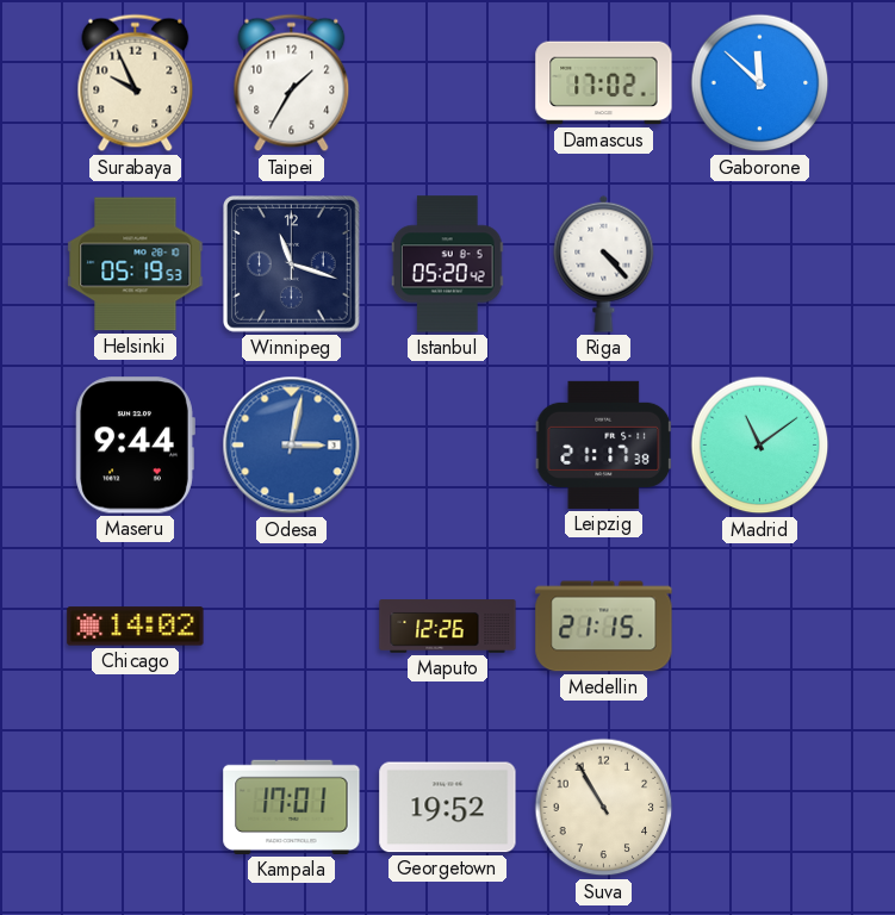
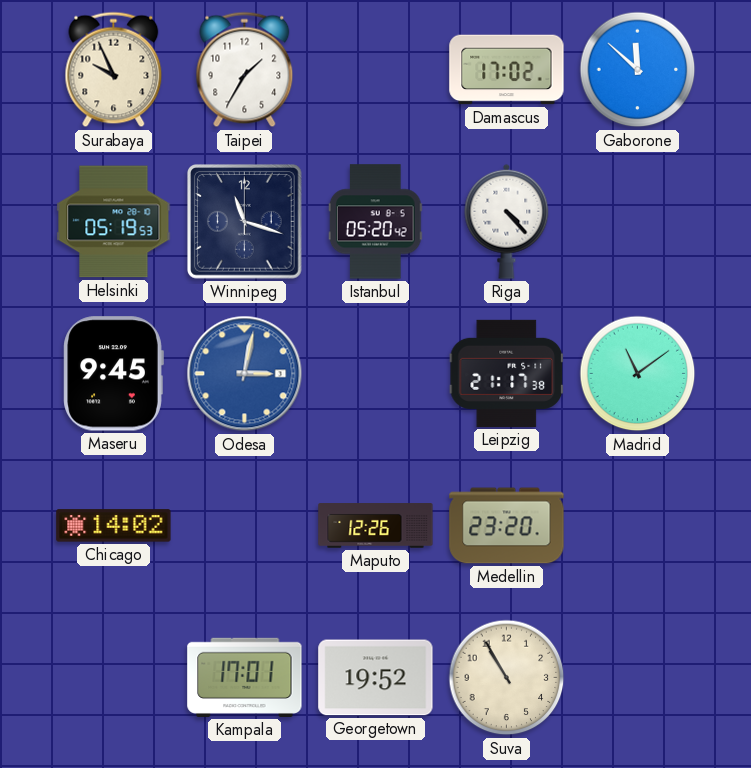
Maseru: 9:44 -> 9:45 (113, 374)
Medellin: 21:15 -> 23:20 (507, 526)
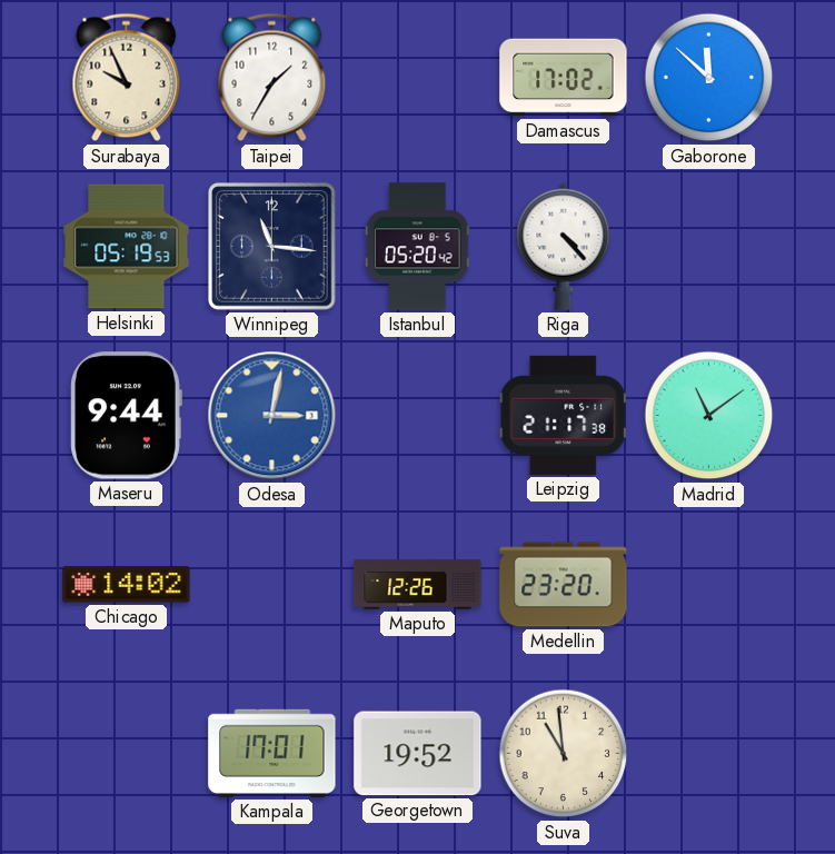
Winnipeg: 11:18 -> 11:16 (272, 247)
Maseru: 9:45 -> 9:44 (126, 416)
Suva: 10:55 -> 10:59 (564, 754)
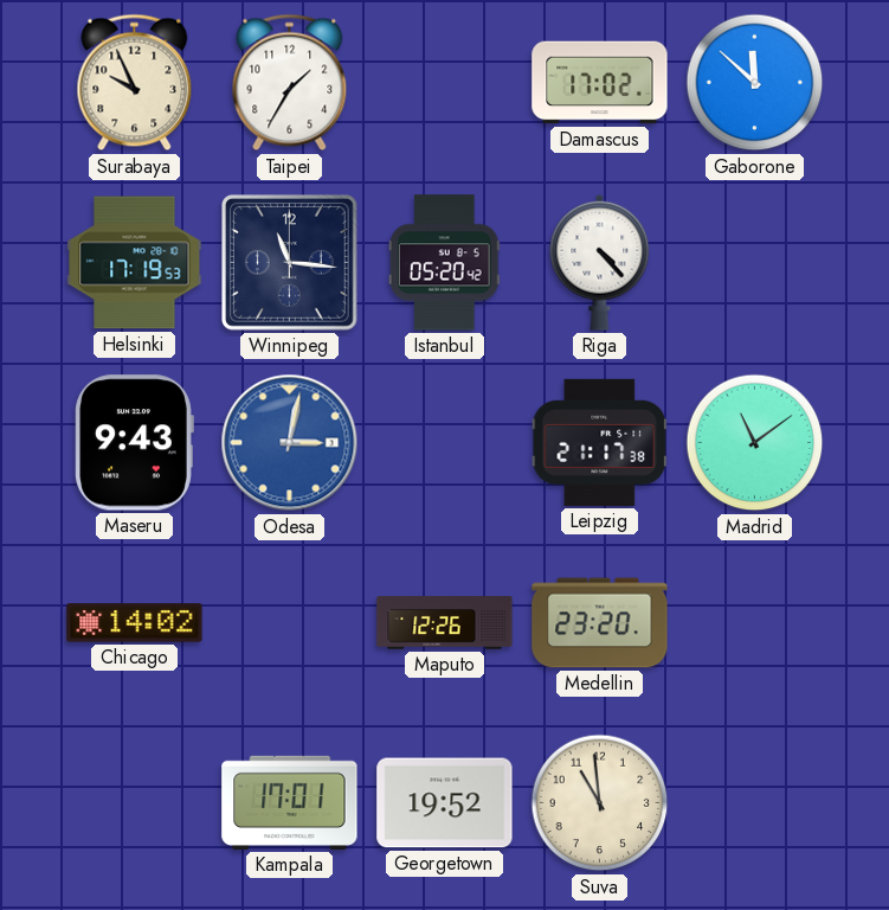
Helsinki: 05:19 -> 17:19 (135, 263)
Maseru: 9:44 -> 9:43 (134, 443)
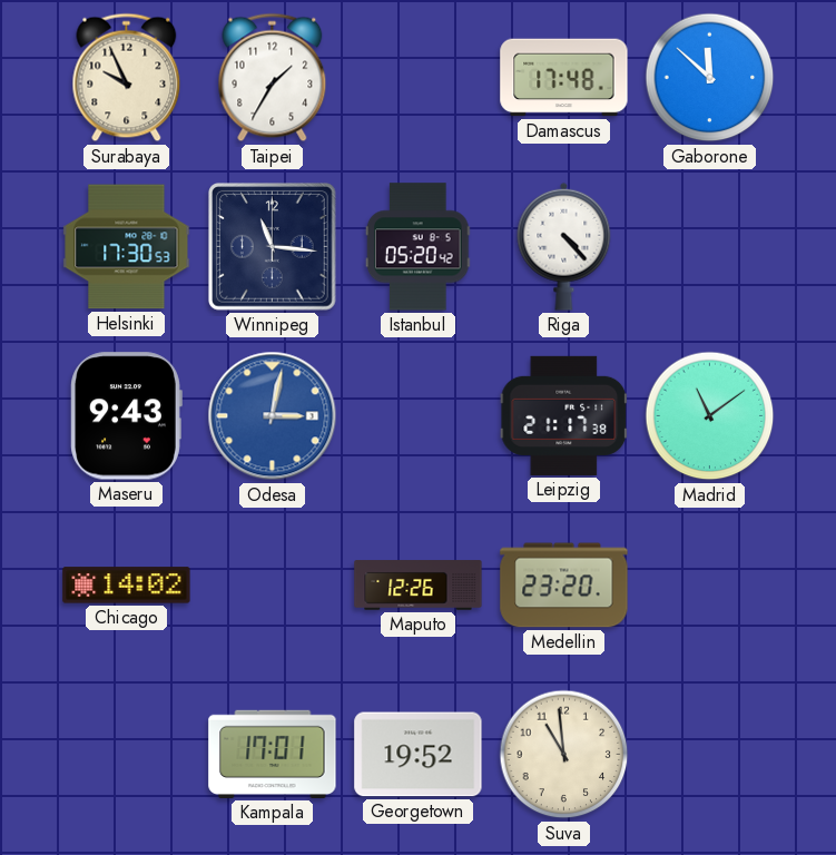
Damascus: 17:02 -> 17:48 (564, 78)
Helsinki: 17:19 -> 17:30 (127, 247)
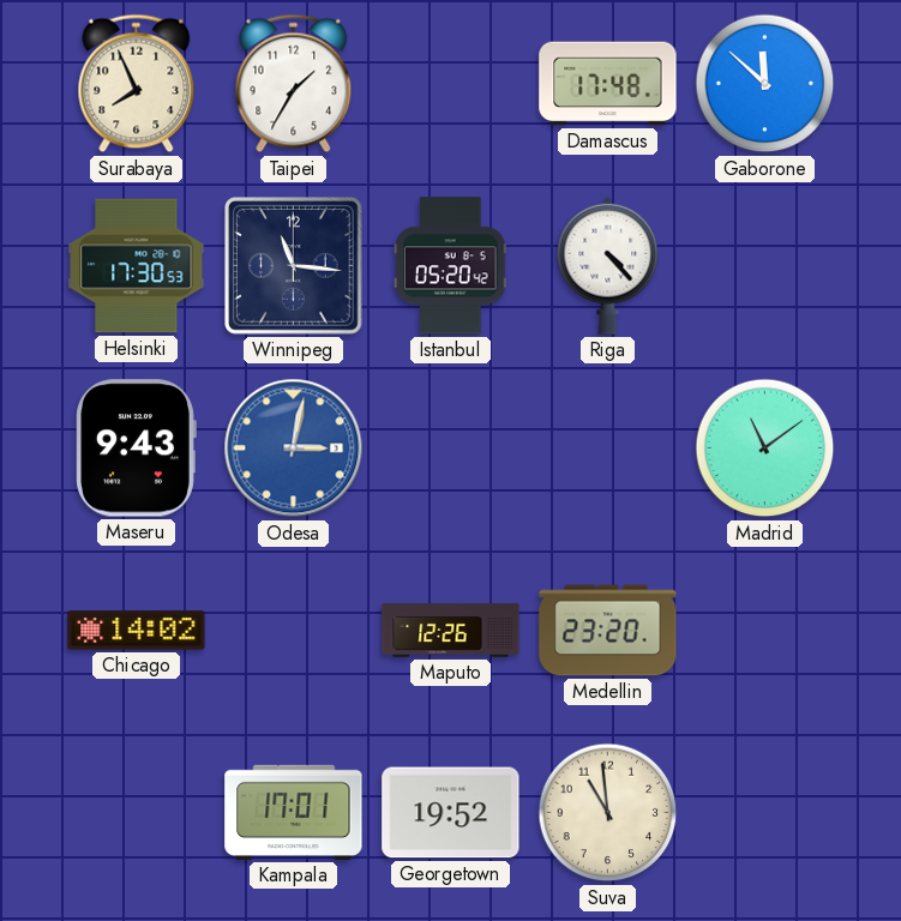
Surabaya: 9:56 -> 7:56 (137, 84)
Leipzig: 21:17 -> none (564, 415)
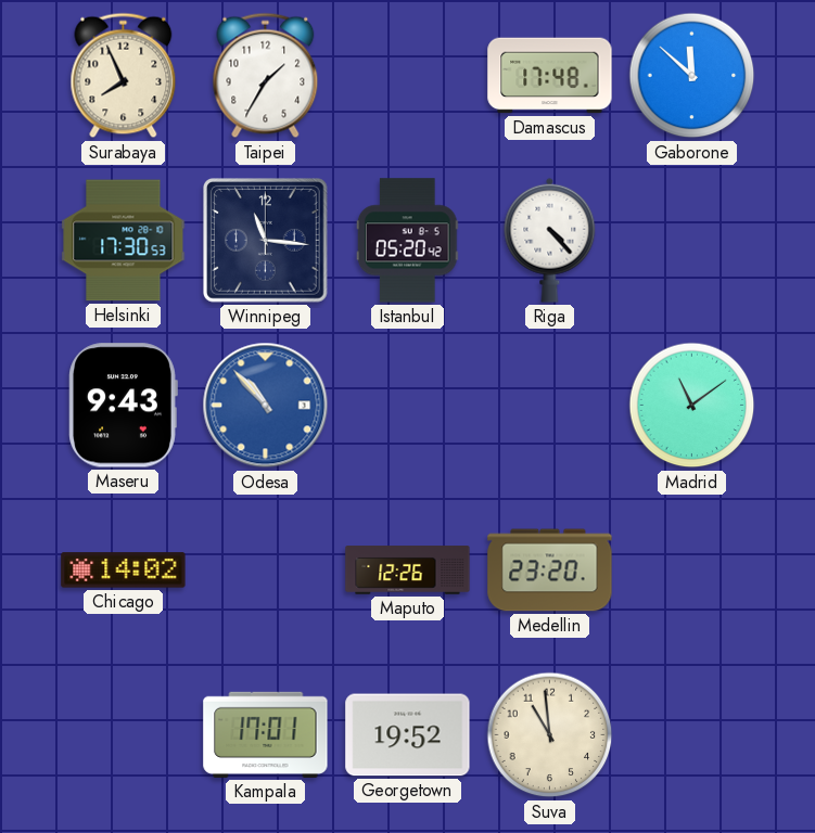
Odesa: 3:02 -> 10:53 (266, 406)
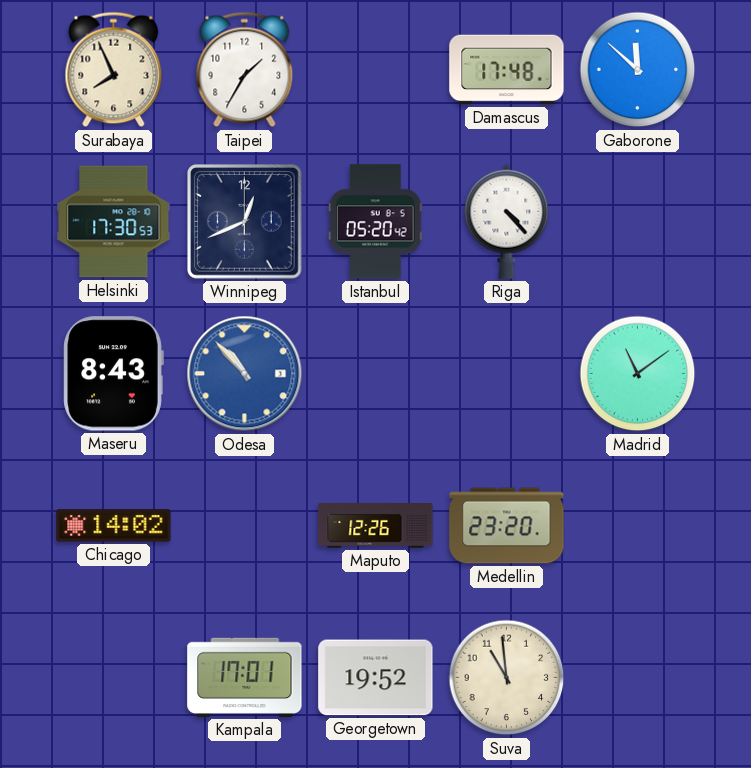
Winnipeg: 11:16 -> 12:41 (245, 222)
Maseru: 9:43 -> 8:43 (113, 374)
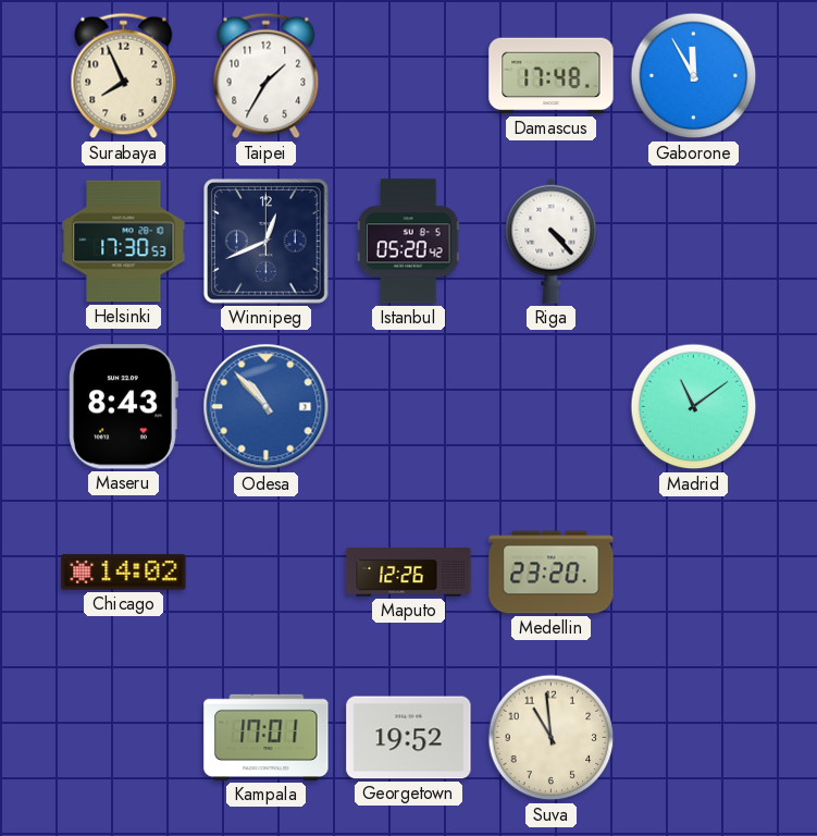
Gaborone: 11:52 -> 11:55 (694, 76)
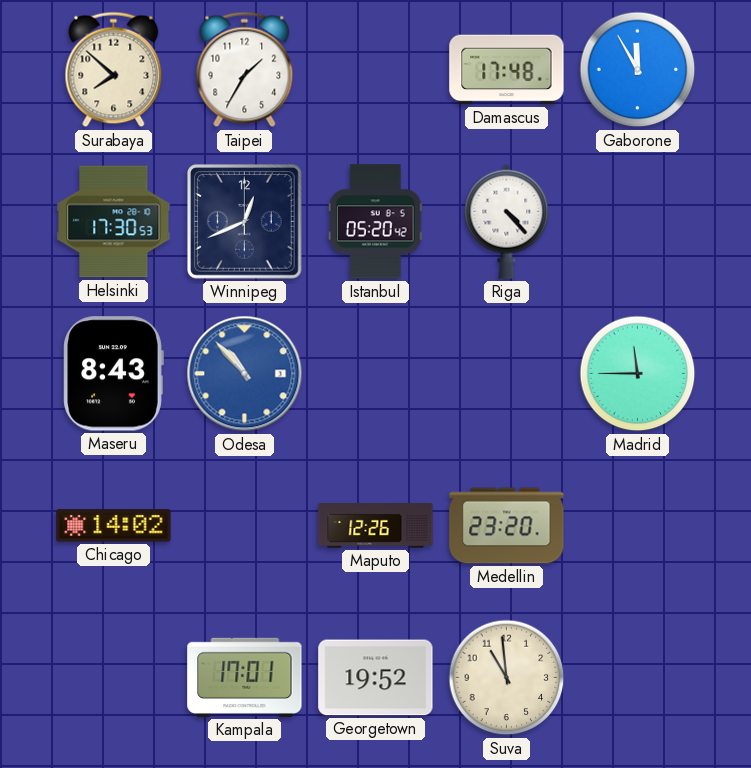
Surabaya: 7:56 -> 7:52 (114, 70)
Madrid: 11:09 -> 11:45 (638, 374)
